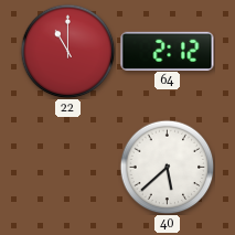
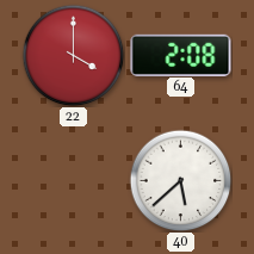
22: 11:00 -> 4:00 (73, 55)
64: 2:12 -> 2:08 (181, 55)
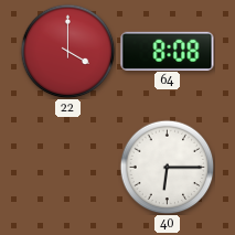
64: 2:08 -> 8:08 (168, 51)
40: 5:38 -> 6:15 (167, 167)
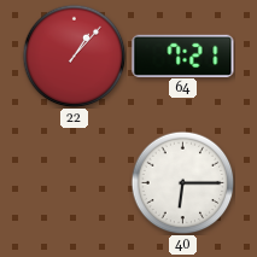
22: 4:00 -> 1:07 (74, 56)
64: 8:08 -> 7:21 (183, 56)
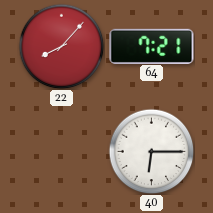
22: 1:07 -> 8:07 (61, 46)
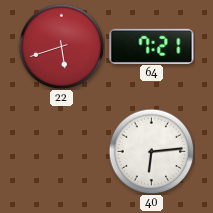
22: 8:07 -> 5:42 (61, 46)
40: 6:15 -> 6:14 (151, 151)
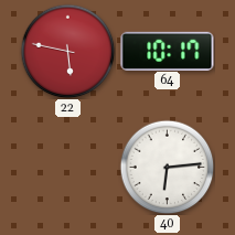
22: 5:42 -> 5:47 (67, 51)
64: 7:21 -> 10:17 (168, 51)
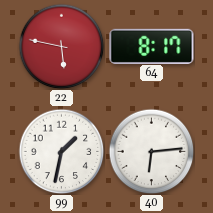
64: 10:17 -> 8:17 (152, 46)
99: none -> 1:32 (61, 151)
